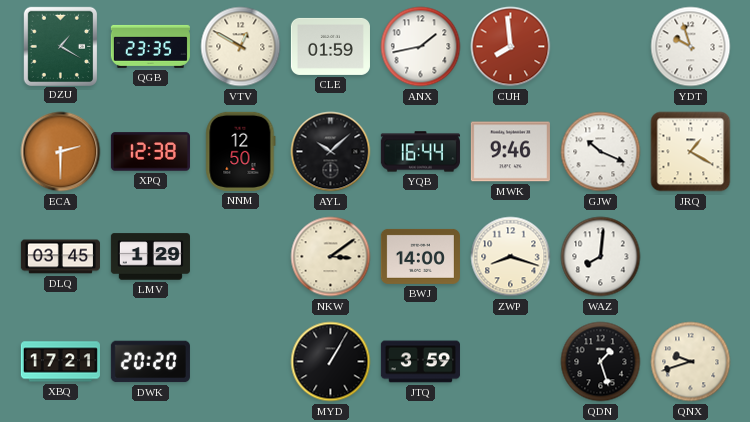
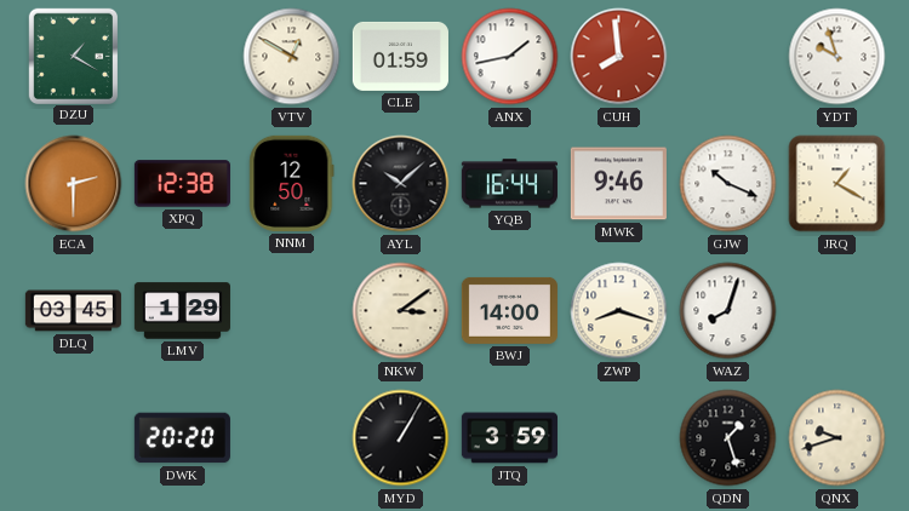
QGB: 23:35 -> none (150, 46)
WAZ: 8:01 -> 8:03 (728, 311)
XBQ: 17:21 -> none (60, 362)
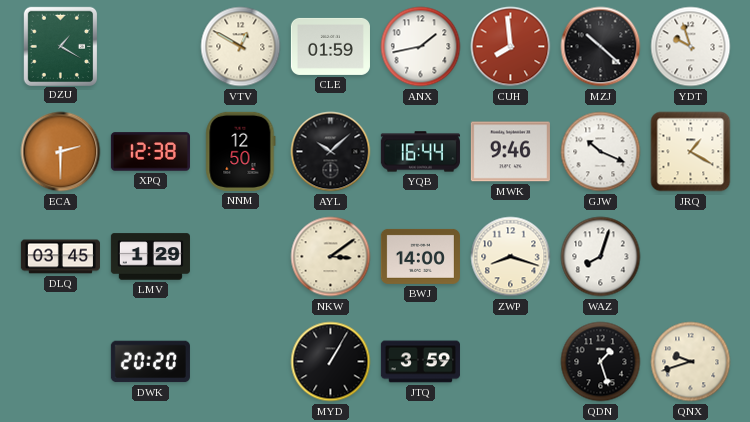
MZJ: none -> 10:22 (601, 47)
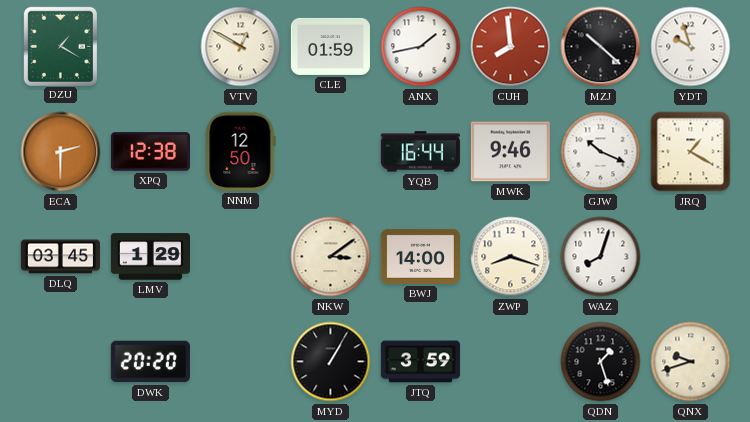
AYL: 10:08 -> none (331, 152)
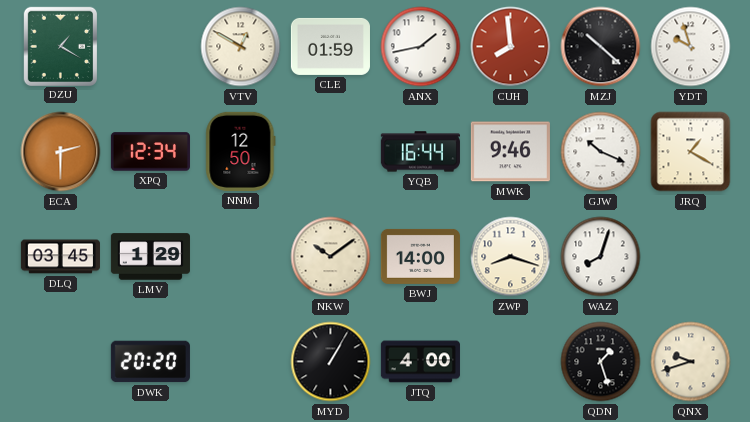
XPQ: 12:38 -> 12:34 (150, 152)
NKW: 3:09 -> 10:09 (331, 257)
JTQ: 3:59 -> 4:00 (420, 362)
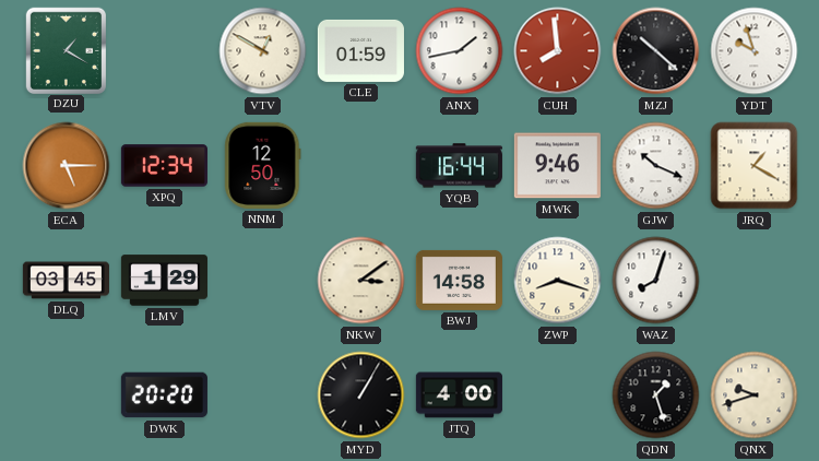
ECA: 2:30 -> 5:15 (67, 166)
NKW: 10:09 -> 3:09 (361, 281)
BWJ: 14:00 -> 14:58 (459, 280)
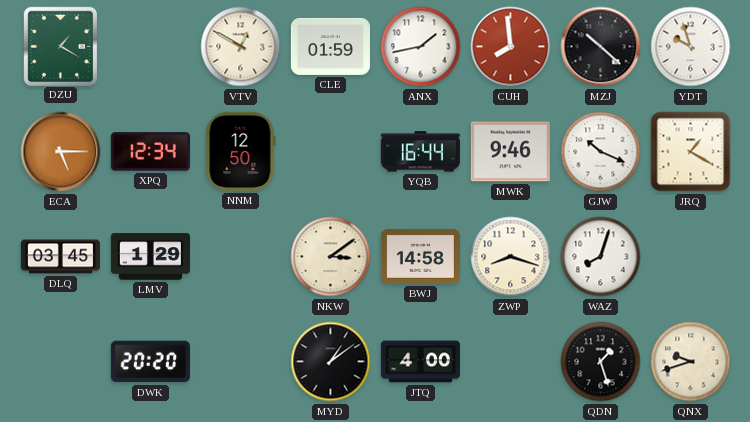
MYD: 1:05 -> 1:09 (331, 362)
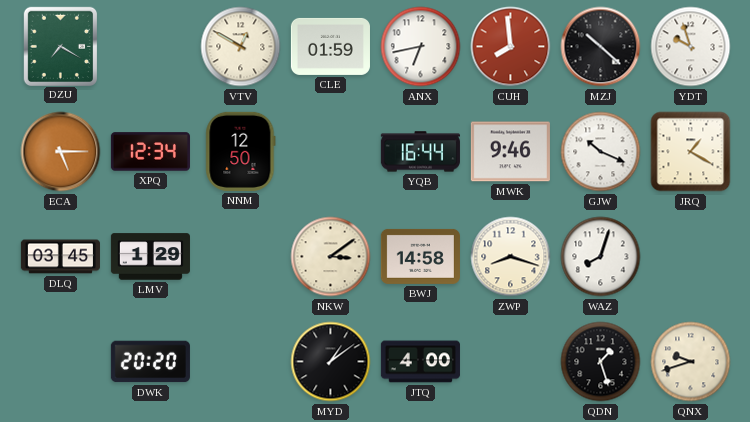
DZU: 1:20 -> 7:20 (60, 46)
ANX: 1:43 -> 6:43 (421, 47)
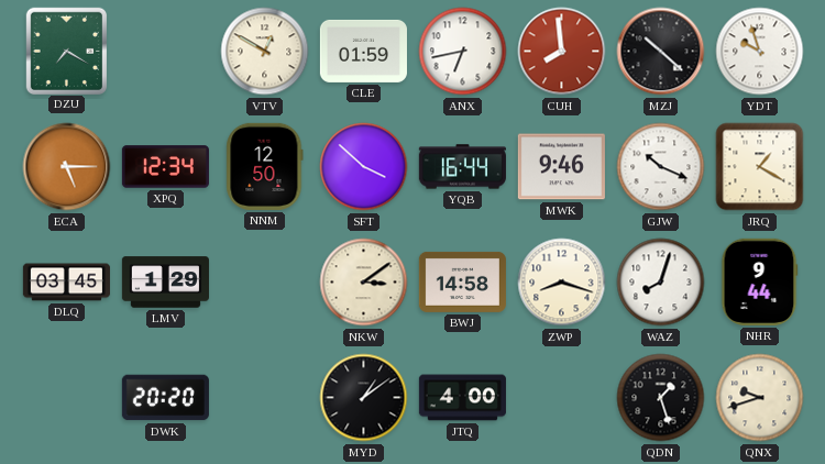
SFT: none -> 3:52 (364, 167)
NHR: none -> 9:44 (759, 281)
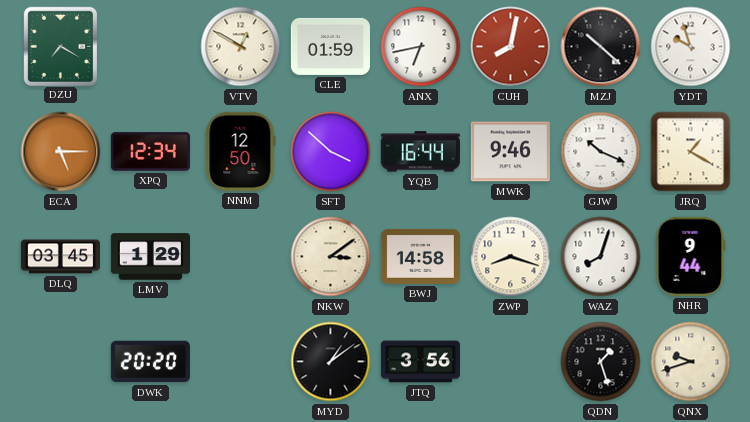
CUH: 7:59 -> 8:02 (511, 47)
JTQ: 4:00 -> 3:56 (420, 362)
